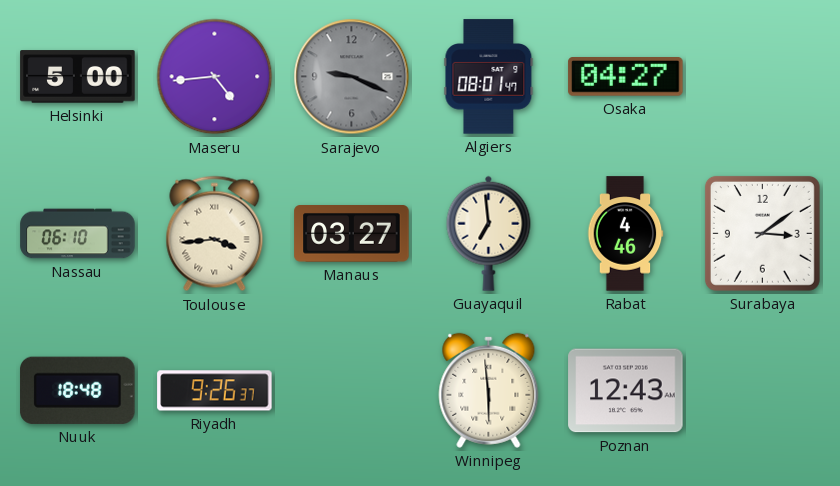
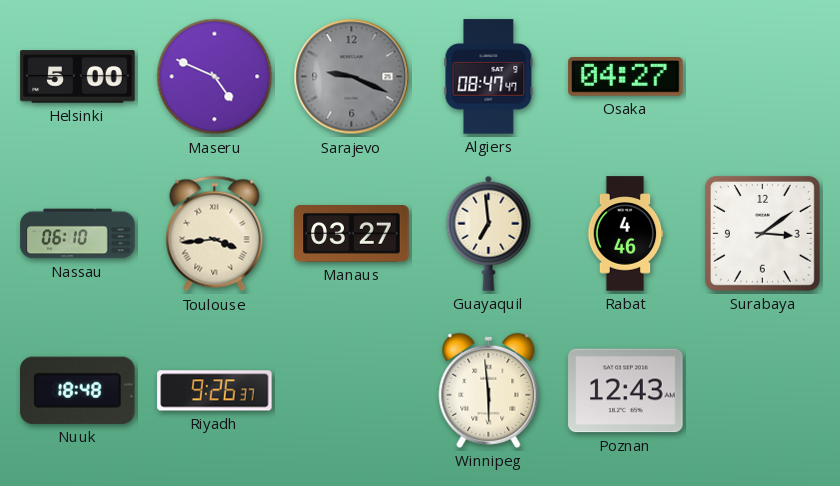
Maseru: 4:44 -> 4:49 (215, 77)
Algiers: 08:01 -> 08:47 (489, 77)
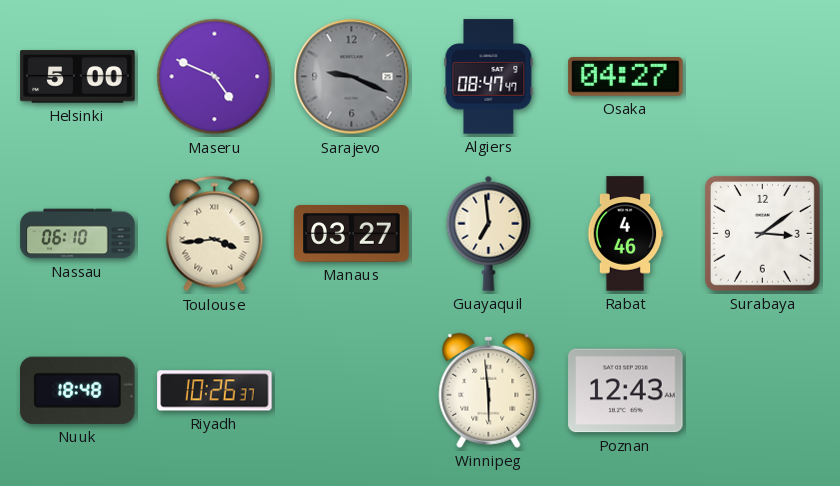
Riyadh: 9:26 -> 10:26 (215, 391)
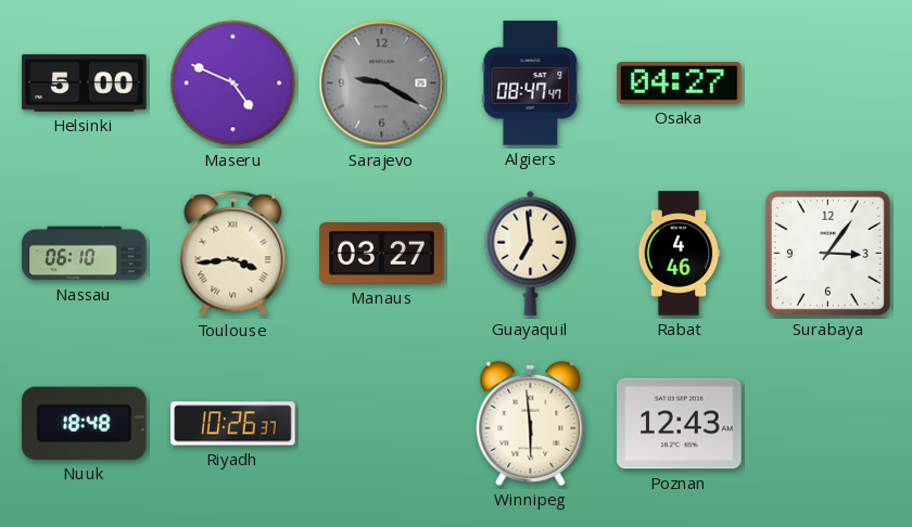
Sarajevo: 9:19 -> 9:20 (382, 83)
Surabaya: 3:09 -> 3:06 (827, 253)
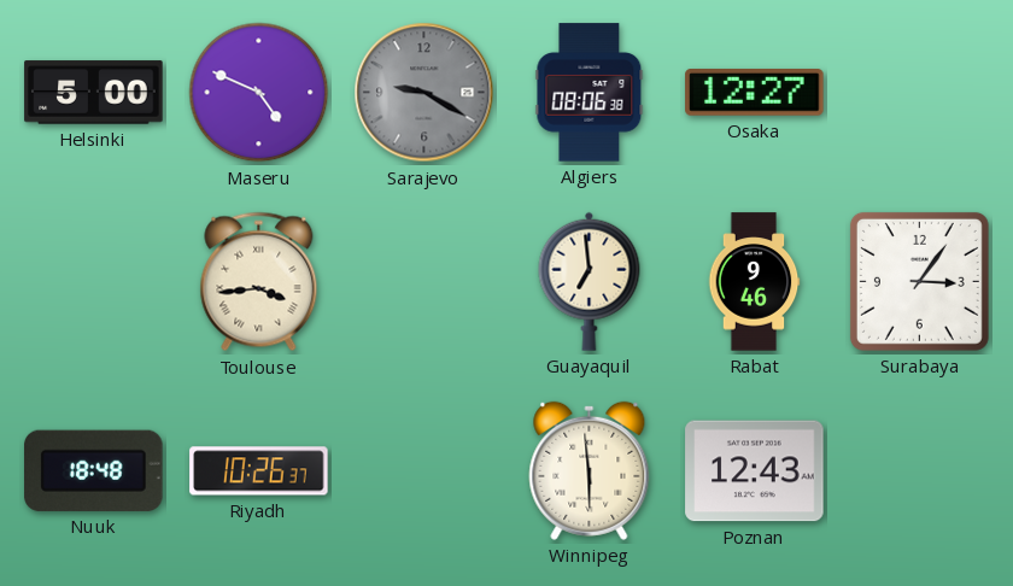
Algiers: 08:47 -> 08:06 (590, 93)
Osaka: 04:27 -> 12:27 (755, 93)
Nassau: 06:10 -> none (85, 254)
Manaus: 03:27 -> none (382, 254)
Rabat: 4:46 -> 9:46 (754, 282)
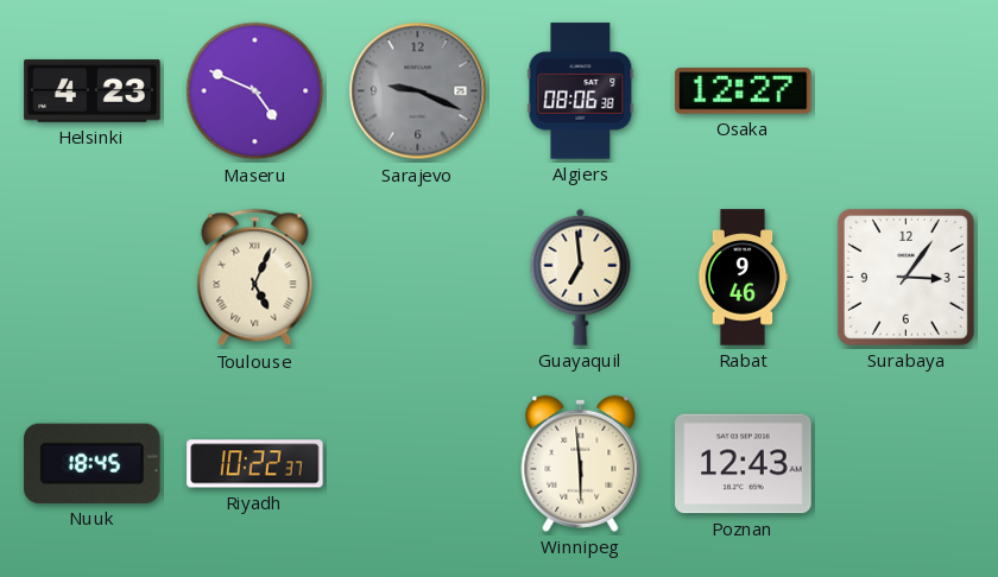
Helsinki: 5:00 -> 4:23 (93, 91)
Sarajevo: 9:20 -> 9:19 (418, 91)
Toulouse: 3:44 -> 5:04 (255, 278)
Nuuk: 18:48 -> 18:45 (93, 463)
Riyadh: 10:26 -> 10:22 (255, 464)
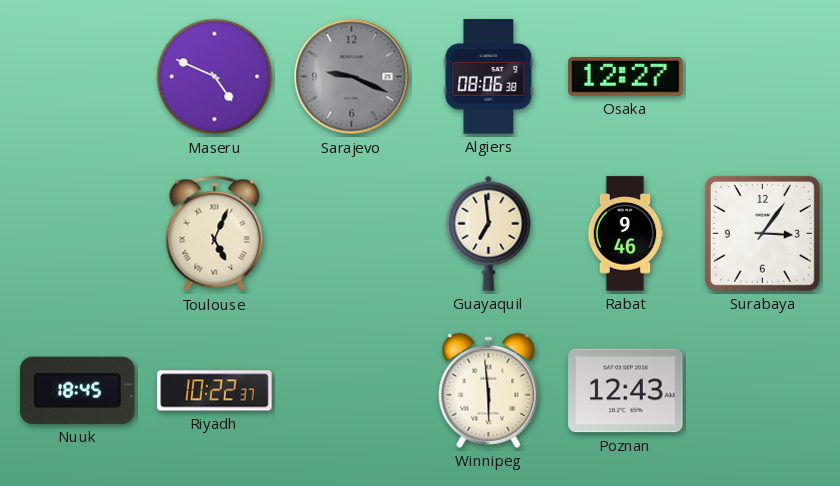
Helsinki: 4:23 -> none (93, 91)
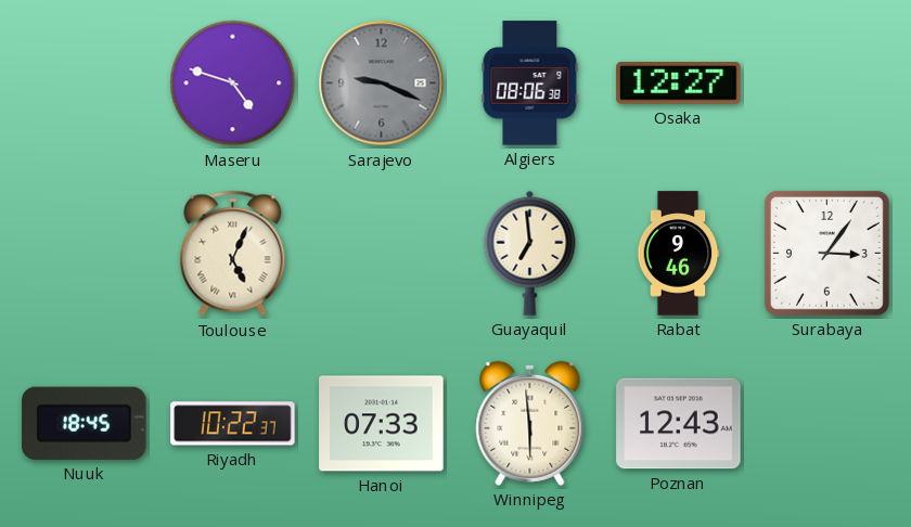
Maseru: 4:49 -> 4:48 (233, 83)
Hanoi: none -> 07:33 (382, 424)
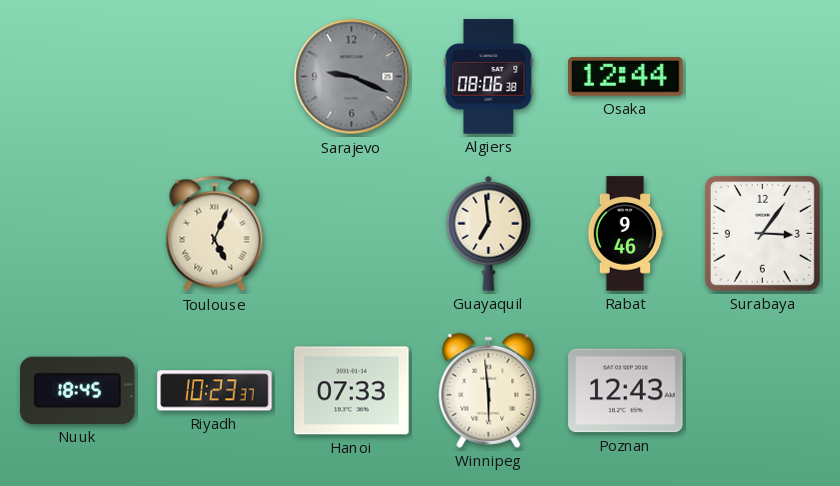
Maseru: 4:48 -> none (233, 83)
Osaka: 12:27 -> 12:44 (626, 77)
Riyadh: 10:22 -> 10:23 (215, 391)
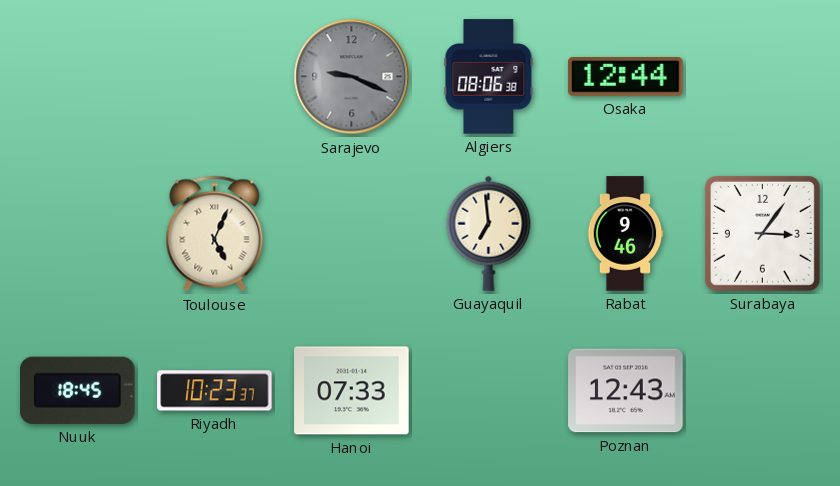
Winnipeg: 5:59 -> none (489, 390)
